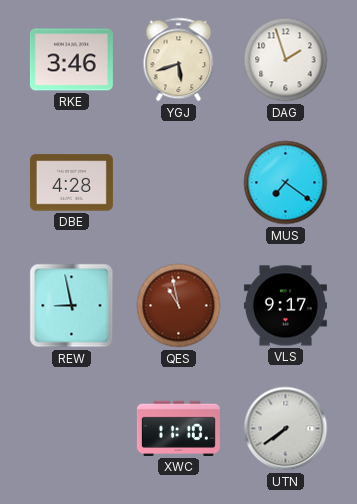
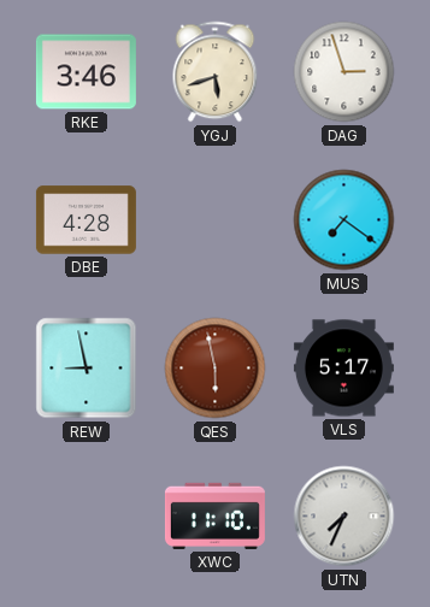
DAG: 1:57 -> 2:57 (344, 72)
QES: 10:58 -> 5:58 (216, 369)
VLS: 9:17 -> 5:17 (343, 369)
UTN: 7:39 -> 7:34 (344, 517)
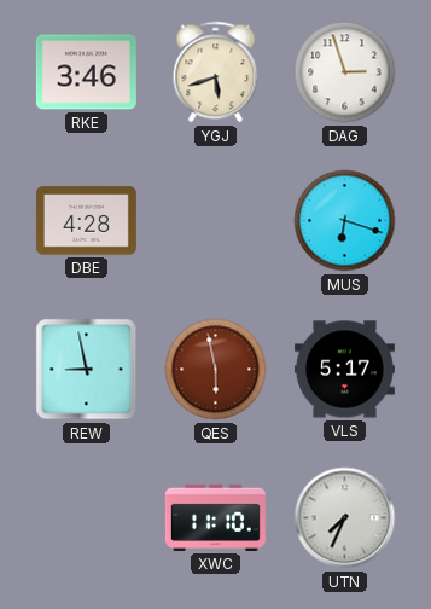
MUS: 7:21 -> 6:18 (345, 221)
